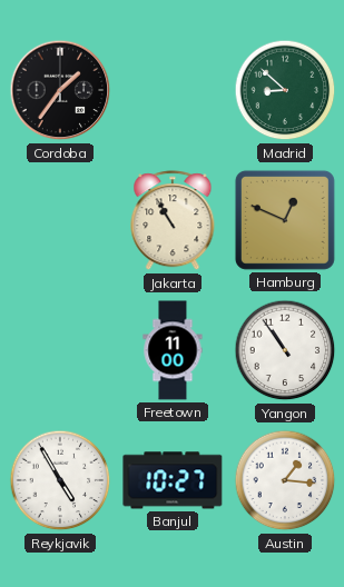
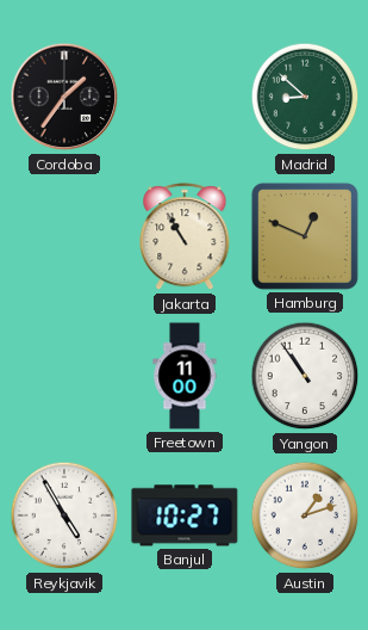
Austin: 1:16 -> 1:12 (305, 515)
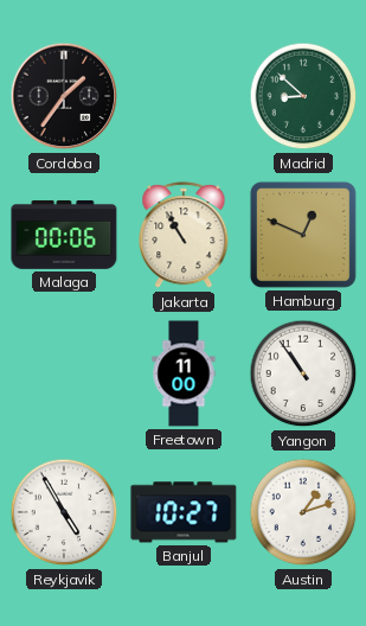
Malaga: none -> 00:06 (64, 235)
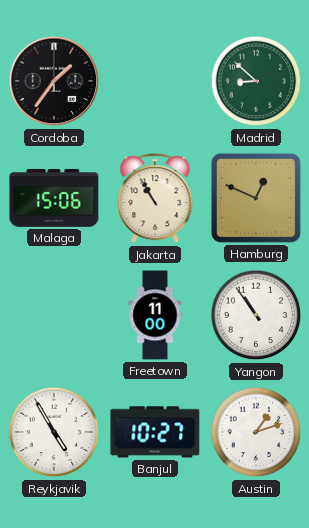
Malaga: 00:06 -> 15:06 (54, 198)
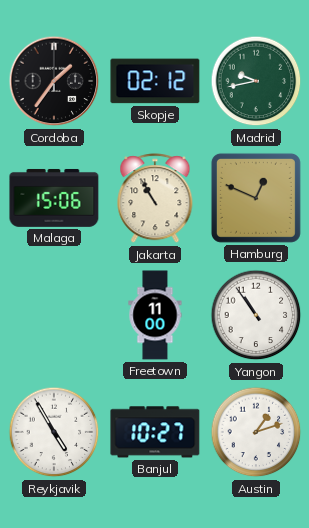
Skopje: none -> 02:12 (155, 81)
Madrid: 8:52 -> 9:43 (256, 81)
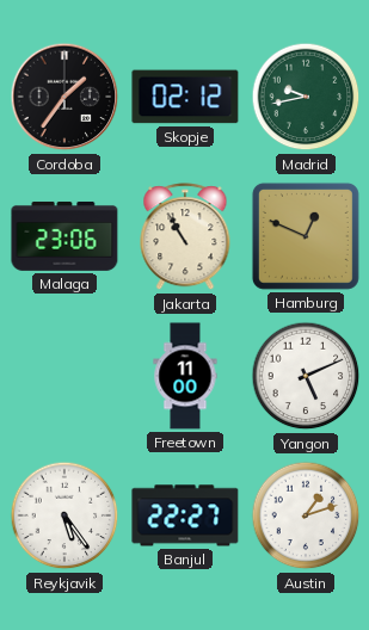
Malaga: 15:06 -> 23:06 (64, 236)
Yangon: 10:54 -> 5:11 (306, 376)
Reykjavik: 4:55 -> 5:24 (64, 515)
Banjul: 10:27 -> 22:27 (185, 515)
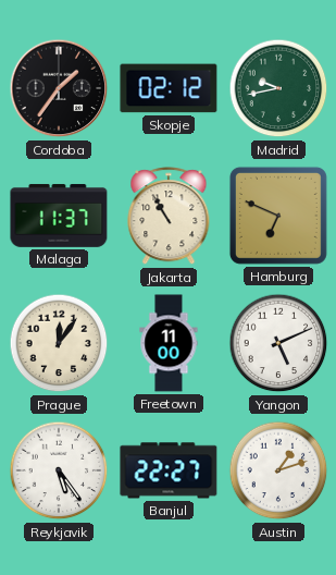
Malaga: 23:06 -> 11:37 (59, 216)
Hamburg: 12:49 -> 6:49 (278, 216)
Prague: none -> 12:06 (59, 343)
